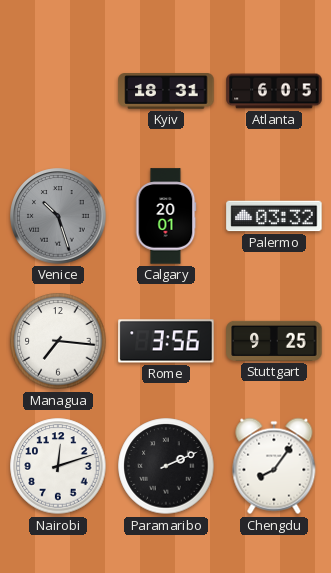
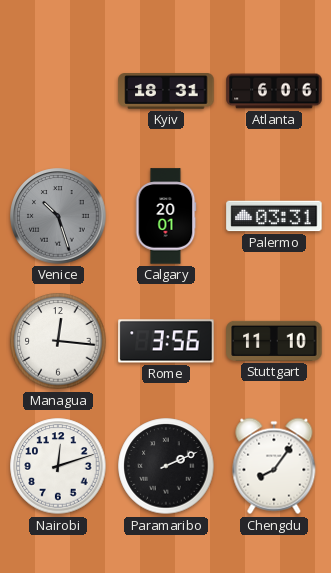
Atlanta: 6:05 -> 6:06 (274, 91)
Palermo: 03:32 -> 03:31 (274, 216)
Managua: 7:16 -> 12:16 (58, 341)
Stuttgart: 9:25 -> 11:10 (274, 341)
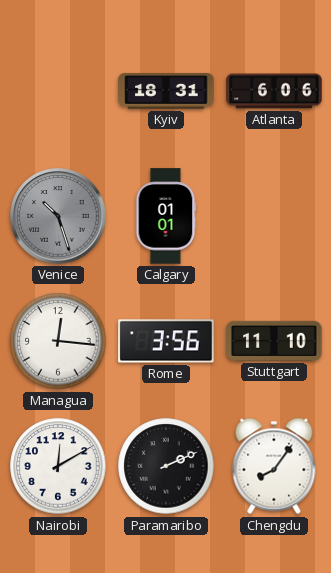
Calgary: 20:01 -> 01:01 (166, 216)
Palermo: 03:31 -> none (274, 216)
Nairobi: 12:12 -> 12:10 (58, 466)
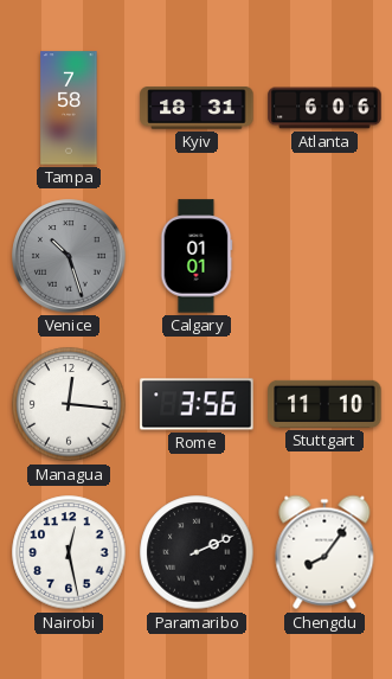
Tampa: none -> 7:58 (69, 108)
Nairobi: 12:10 -> 12:28 (69, 552)
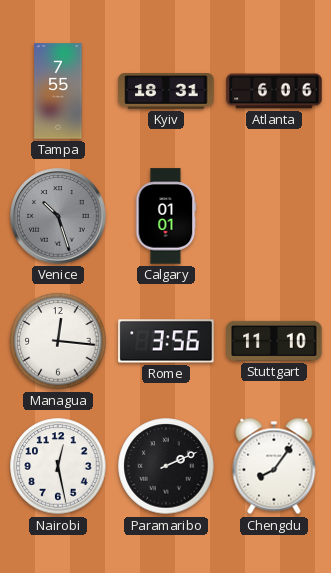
Tampa: 7:58 -> 7:55 (58, 91)
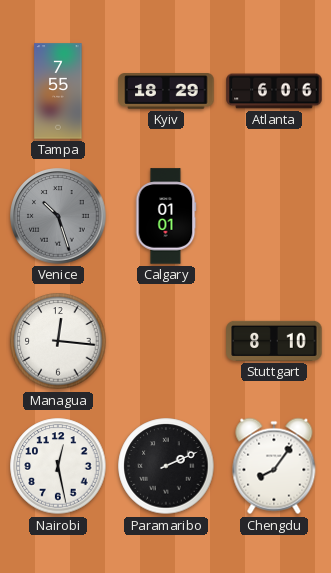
Kyiv: 18:31 -> 18:29 (166, 92)
Rome: 3:56 -> none (166, 341)
Stuttgart: 11:10 -> 8:10 (274, 341)
